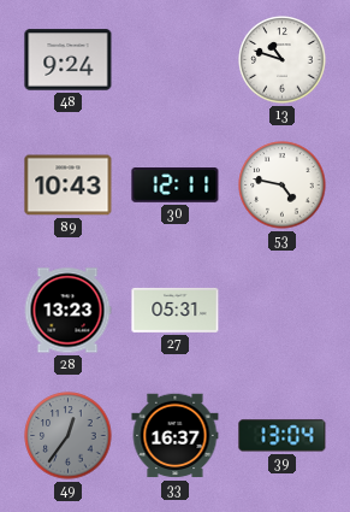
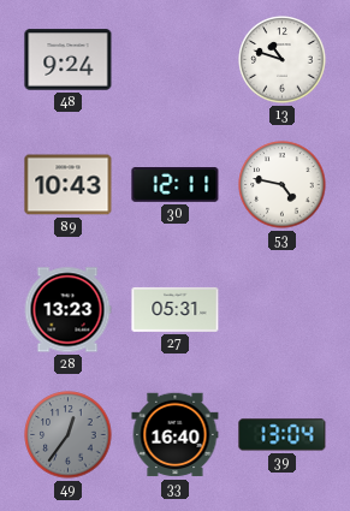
33: 16:37 -> 16:40 (176, 435)
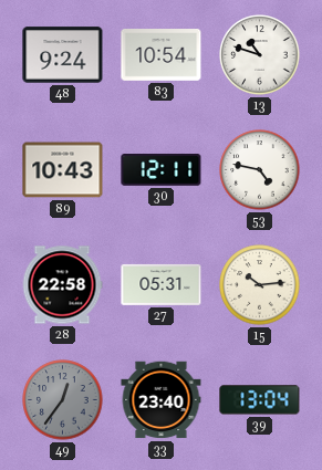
83: none -> 10:54 (162, 55)
28: 13:23 -> 22:58 (62, 285)
15: none -> 10:14 (260, 285)
33: 16:40 -> 23:40 (162, 400)
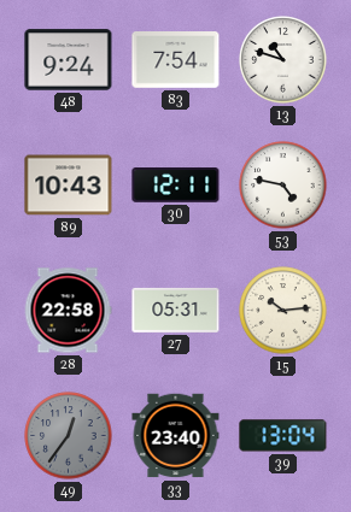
83: 10:54 -> 7:54 (176, 60)
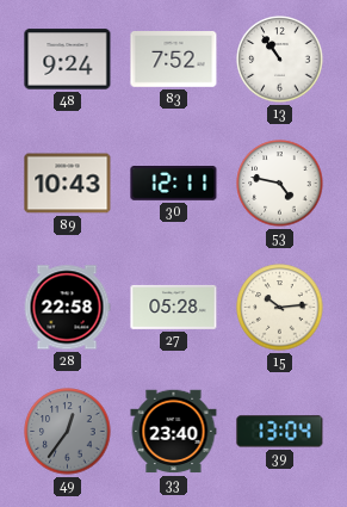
83: 7:54 -> 7:52 (174, 60)
13: 10:48 -> 10:54 (280, 60)
27: 05:31 -> 05:28 (174, 307)
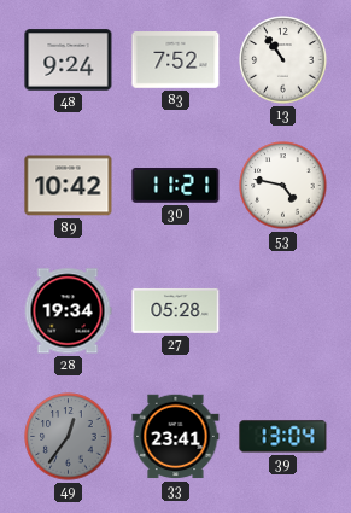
89: 10:43 -> 10:42 (69, 186)
30: 12:11 -> 11:21 (176, 186)
28: 22:58 -> 19:34 (68, 311)
15: 10:14 -> none (280, 308)
33: 23:40 -> 23:41 (176, 437)
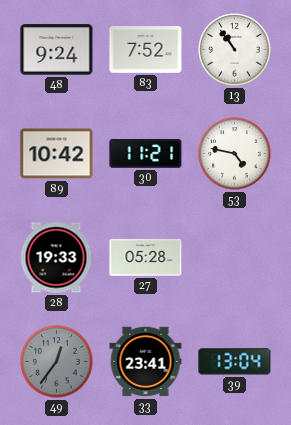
28: 19:34 -> 19:33 (56, 258)
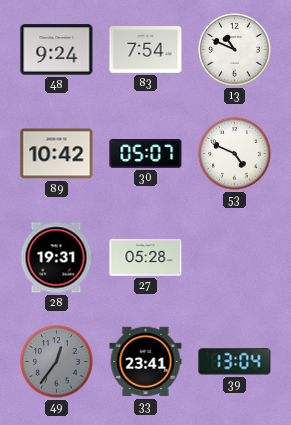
83: 7:52 -> 7:54 (146, 50)
13: 10:54 -> 10:49 (235, 50)
30: 11:21 -> 05:07 (146, 154)
53: 4:47 -> 4:49 (235, 154)
28: 19:33 -> 19:31 (56, 258)
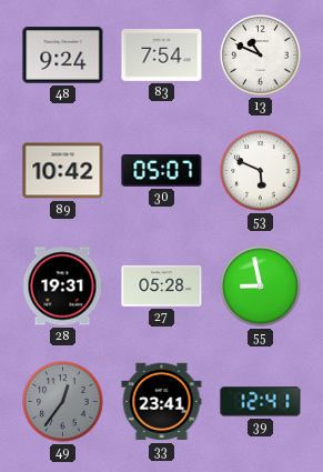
53: 4:49 -> 5:49 (261, 171)
55: none -> 8:58 (261, 287)
39: 13:04 -> 12:41 (261, 402)
